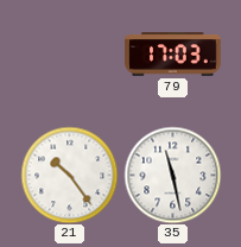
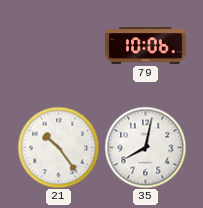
79: 17:03 -> 10:06 (146, 46)
35: 11:28 -> 8:02 (145, 147)
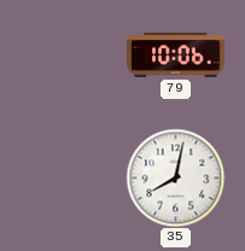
21: 10:24 -> none (58, 147)
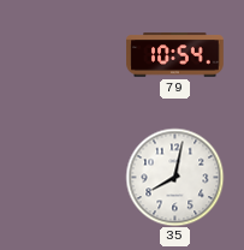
79: 10:06 -> 10:54 (175, 55)
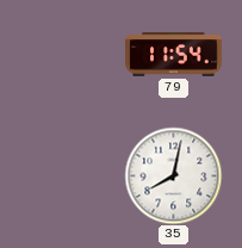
79: 10:54 -> 11:54 (174, 55)
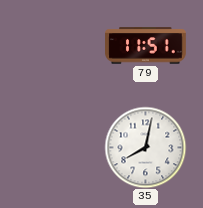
79: 11:54 -> 11:51 (146, 46)
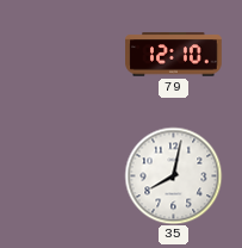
79: 11:51 -> 12:10 (174, 55)
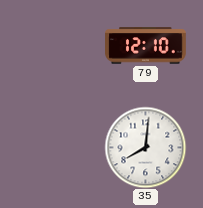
35: 8:02 -> 8:01 (145, 147)
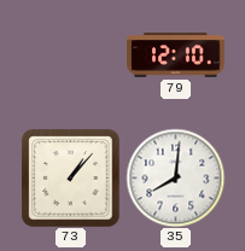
73: none -> 1:07 (70, 177)
